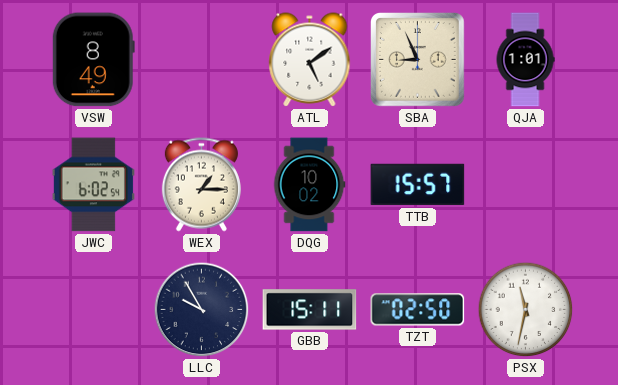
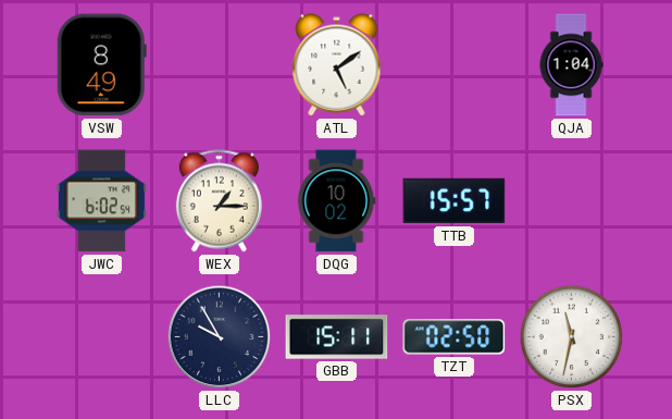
SBA: 8:56 -> none (418, 60)
QJA: 1:01 -> 1:04 (571, 65)
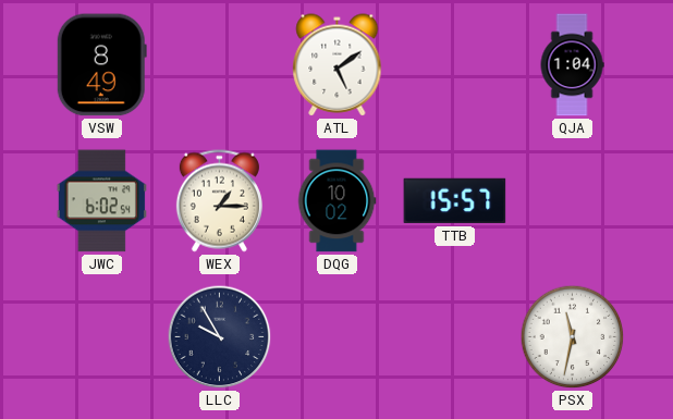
GBB: 15:11 -> none (337, 337)
TZT: 02:50 -> none (455, 337)
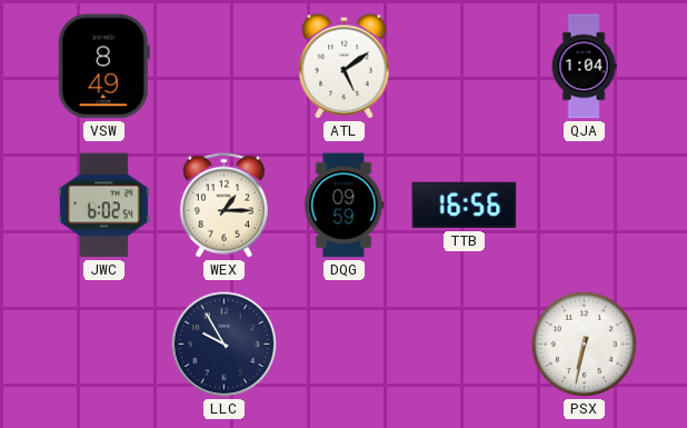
DQG: 10:02 -> 09:59 (343, 206)
TTB: 15:57 -> 16:56 (465, 206)
PSX: 11:32 -> 6:32 (585, 345)
